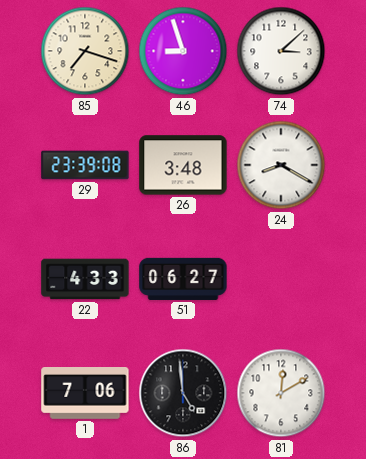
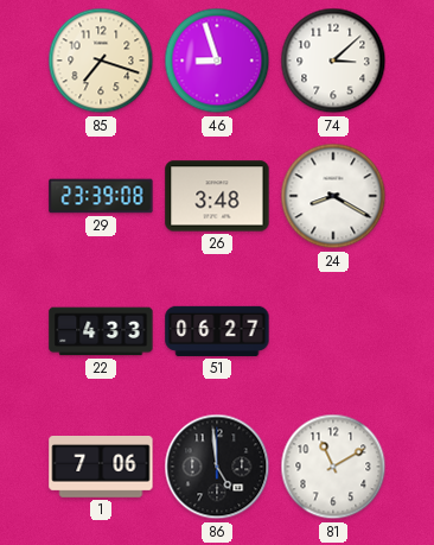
81: 12:10 -> 11:10 (333, 467)
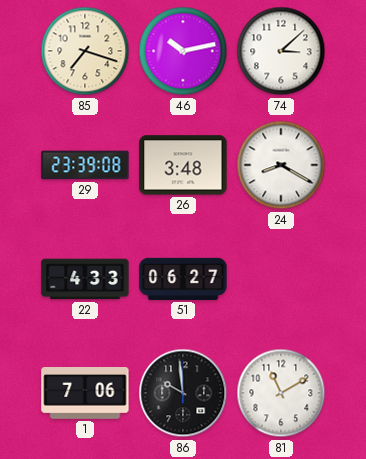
46: 8:57 -> 10:13 (183, 51)
86: 4:59 -> 9:59 (183, 393)
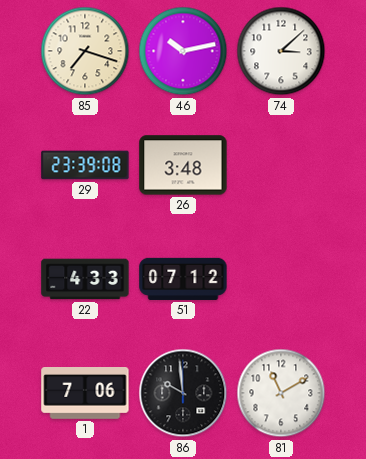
24: 8:20 -> none (281, 165)
51: 06:27 -> 07:12 (183, 279)
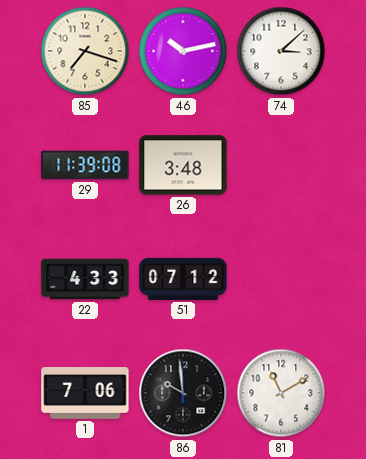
29: 23:39 -> 11:39 (85, 165)
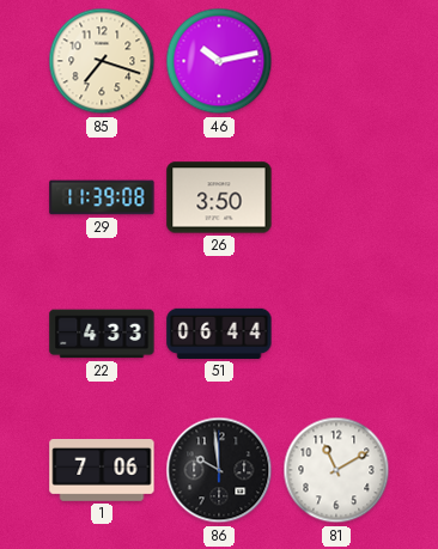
74: 3:08 -> none (281, 51)
26: 3:48 -> 3:50 (219, 197)
51: 07:12 -> 06:44 (219, 334)
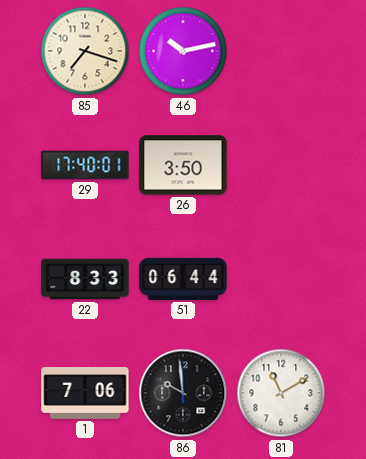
29: 11:39 -> 17:40 (85, 165)
22: 4:33 -> 8:33 (85, 279)
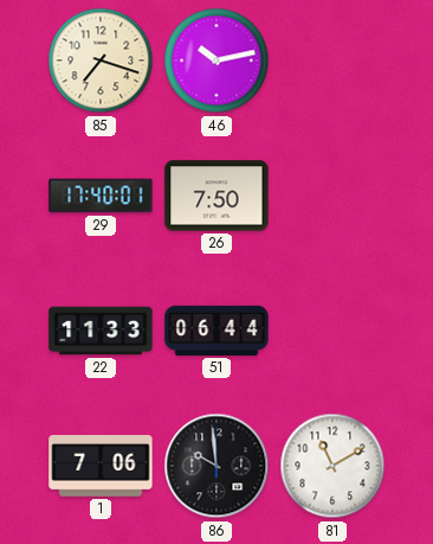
26: 3:50 -> 7:50 (217, 196)
22: 8:33 -> 11:33 (101, 331)
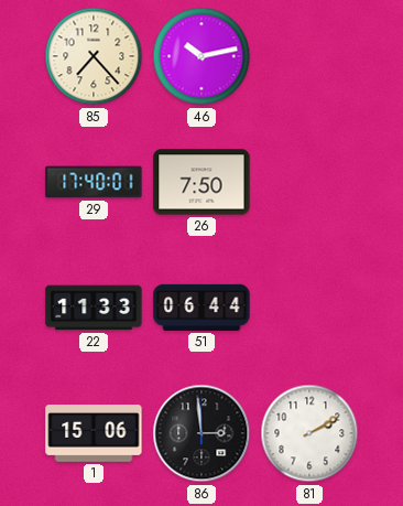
85: 7:18 -> 7:23 (94, 56)
1: 7:06 -> 15:06 (94, 434)
86: 9:59 -> 2:59 (201, 433)
81: 11:10 -> 2:10 (309, 433)
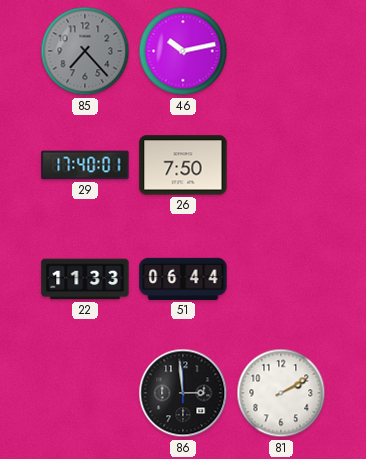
85 dial: cream -> grey (85, 51)
1: 15:06 -> none (94, 434)
